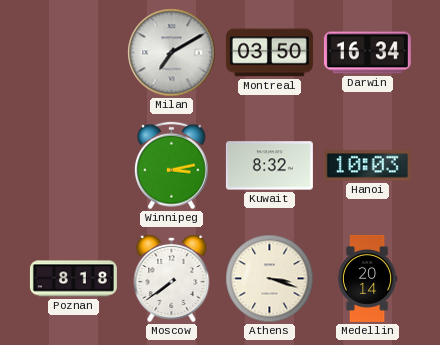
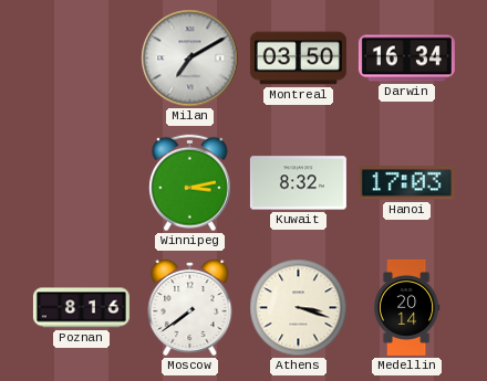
Hanoi: 10:03 -> 17:03 (406, 183)
Poznan: 8:18 -> 8:16 (81, 308)
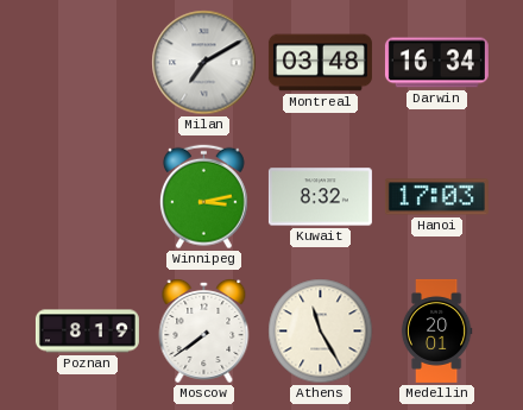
Montreal: 03:50 -> 03:48 (320, 63)
Poznan: 8:16 -> 8:19 (87, 332)
Athens: 3:18 -> 11:25 (321, 332)
Medellin: 20:14 -> 20:01 (436, 330)
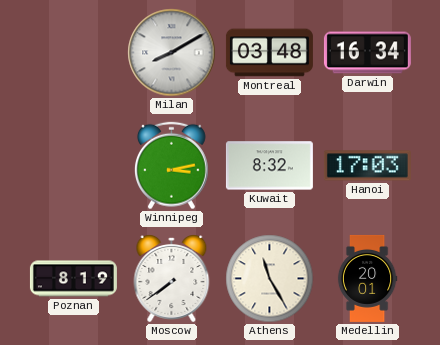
Milan: 7:10 -> 8:10 (172, 53)
